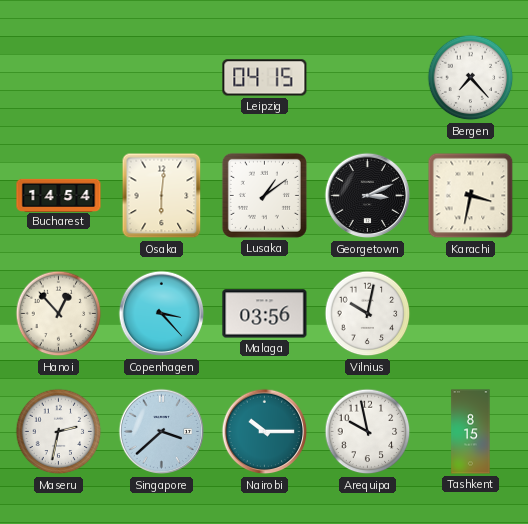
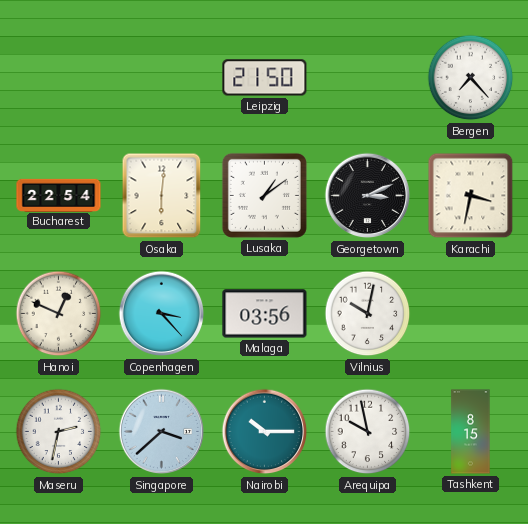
Leipzig: 04:15 -> 21:50 (265, 78)
Bucharest: 14:54 -> 22:54 (59, 195)
Hanoi: 12:53 -> 12:49 (59, 314)
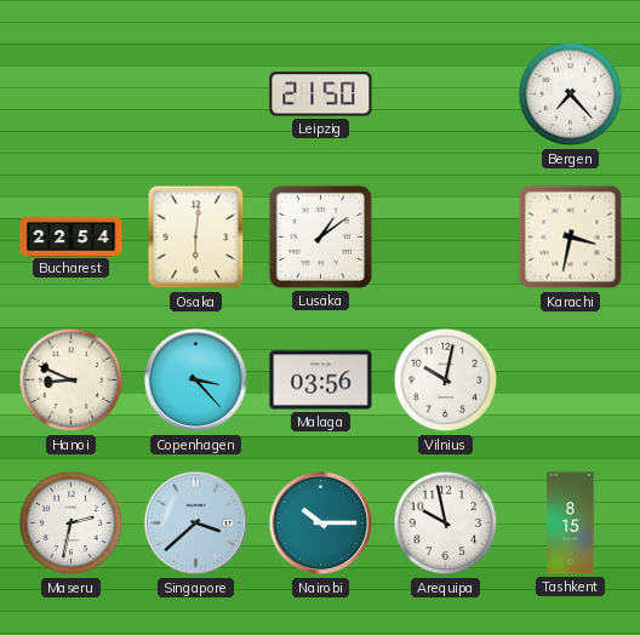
Georgetown: 3:11 -> none (368, 196)
Hanoi: 12:49 -> 8:49 (72, 381)
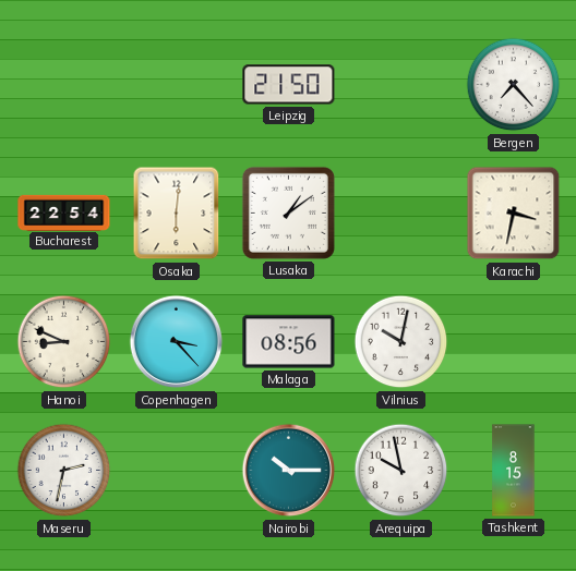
Malaga: 03:56 -> 08:56 (289, 342)
Singapore: 3:38 -> none (196, 524)
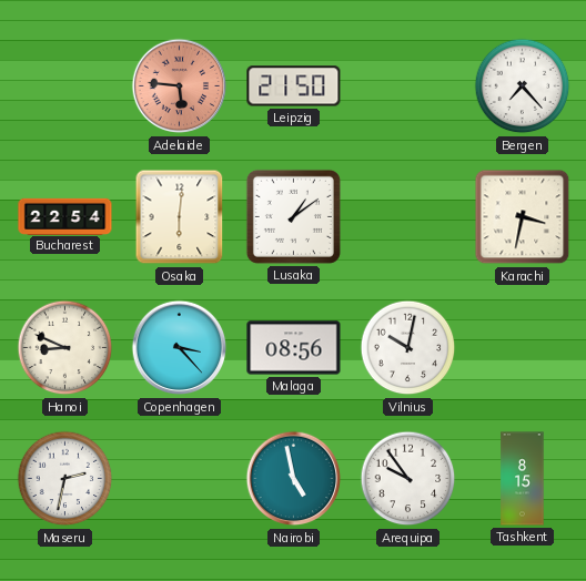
Adelaide: none -> 5:46 (180, 86)
Nairobi: 10:15 -> 4:58 (294, 479)
Arequipa: 9:58 -> 9:54 (408, 479)
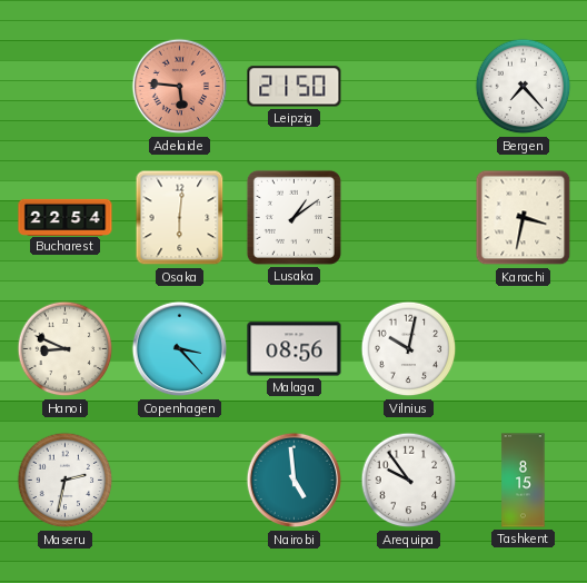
Nairobi: 4:58 -> 4:59 (295, 481)
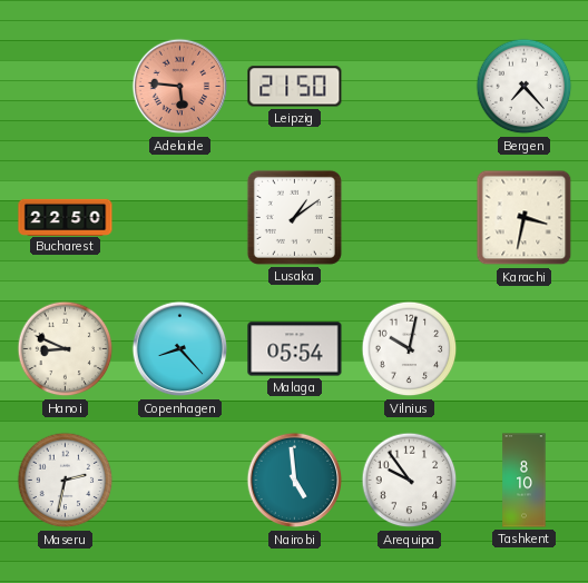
Bucharest: 22:54 -> 22:50 (66, 217)
Osaka: 6:01 -> none (180, 218)
Copenhagen: 3:23 -> 8:23 (180, 349)
Malaga: 08:56 -> 05:54 (295, 349)
Tashkent: 8:15 -> 8:10 (525, 481)
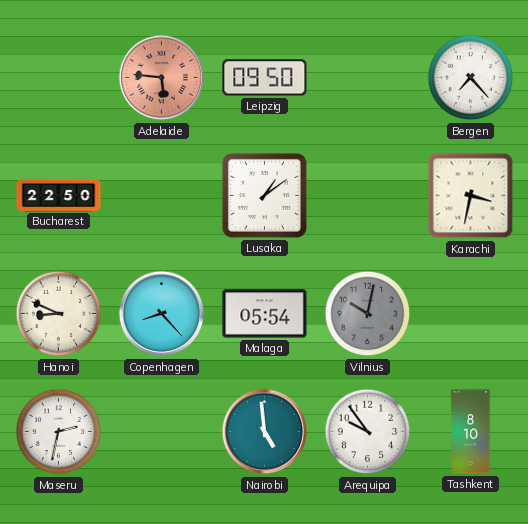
Leipzig: 21:50 -> 09:50 (265, 78)
Vilnius dial: white -> grey (368, 314)
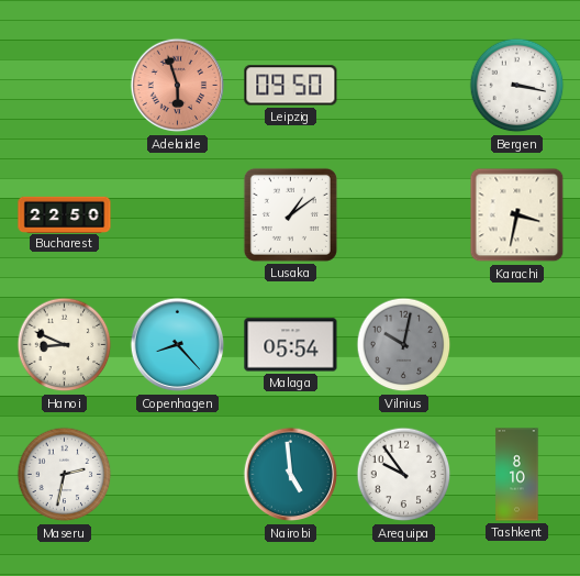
Adelaide: 5:46 -> 5:57 (178, 86)
Bergen: 7:23 -> 3:17 (517, 86)
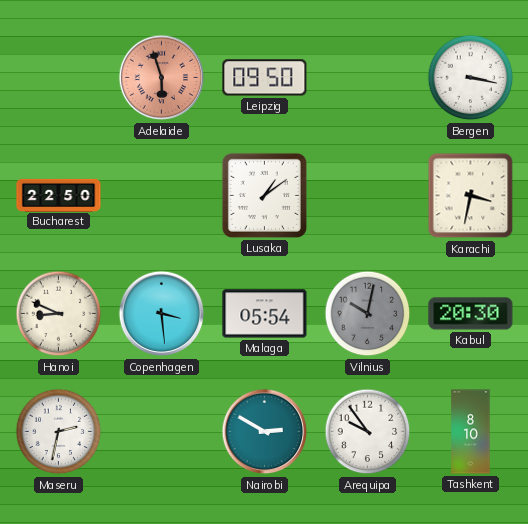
Copenhagen: 8:23 -> 3:29 (162, 314)
Kabul: none -> 20:30 (471, 314)
Nairobi: 4:59 -> 2:50 (265, 432)
